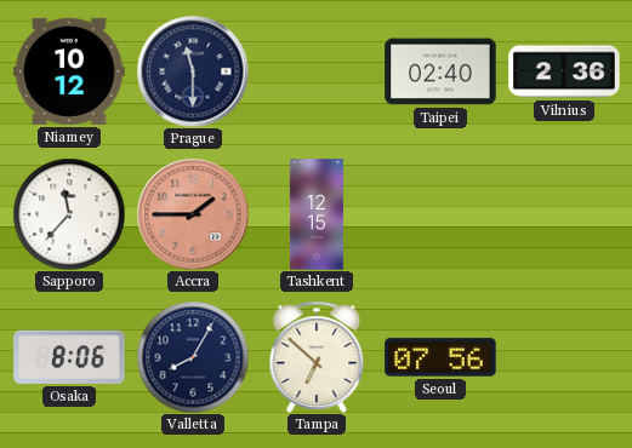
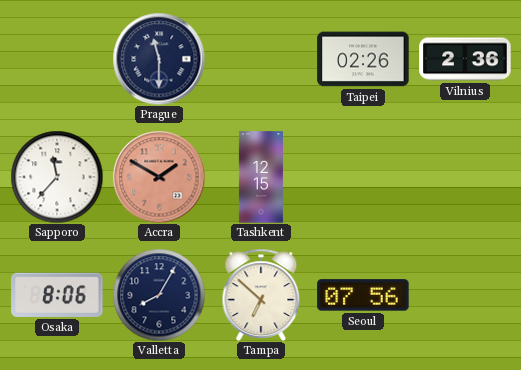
Niamey: 10:12 -> none (69, 71)
Taipei: 02:40 -> 02:26 (363, 59)
Accra: 1:45 -> 1:50 (159, 177)
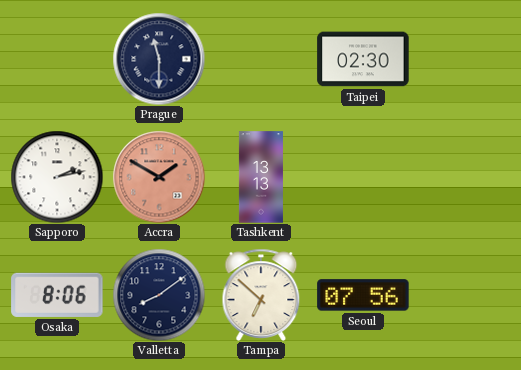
Taipei: 02:26 -> 02:30 (363, 59)
Vilnius: 2:36 -> none (465, 59)
Sapporo: 11:37 -> 2:13 (57, 177)
Tashkent: 12:15 -> 13:13 (261, 177)
Valletta: 8:05 -> 8:09 (159, 295)
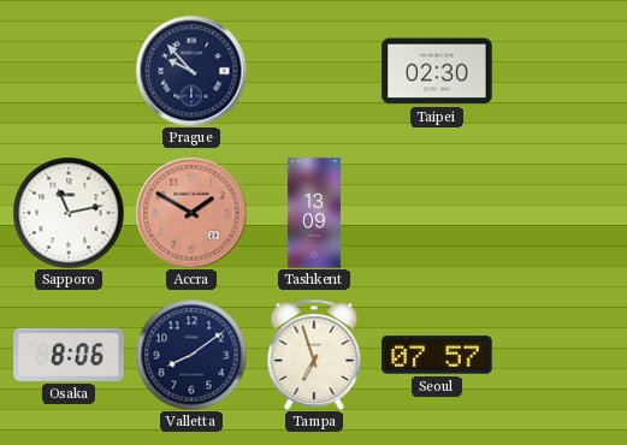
Prague: 11:30 -> 9:53 (191, 71)
Sapporo: 2:13 -> 11:13 (69, 213)
Tashkent: 13:13 -> 13:09 (314, 213)
Tampa: 6:52 -> 6:57 (314, 355)
Seoul: 07:56 -> 07:57 (437, 355)
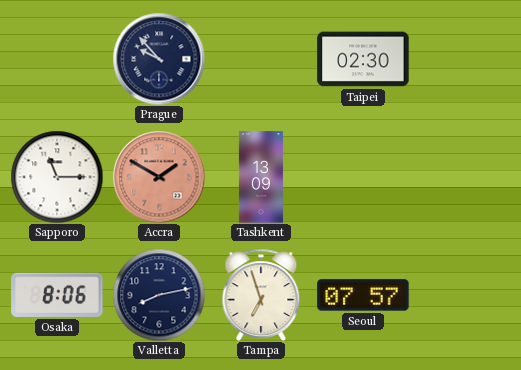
Sapporo: 11:13 -> 11:15 (57, 177)
Valletta: 8:09 -> 8:13 (159, 295)
